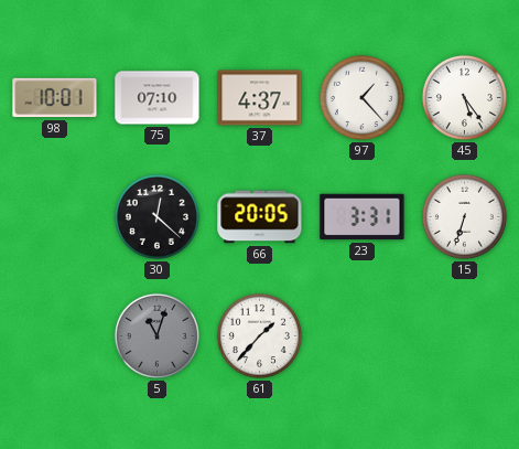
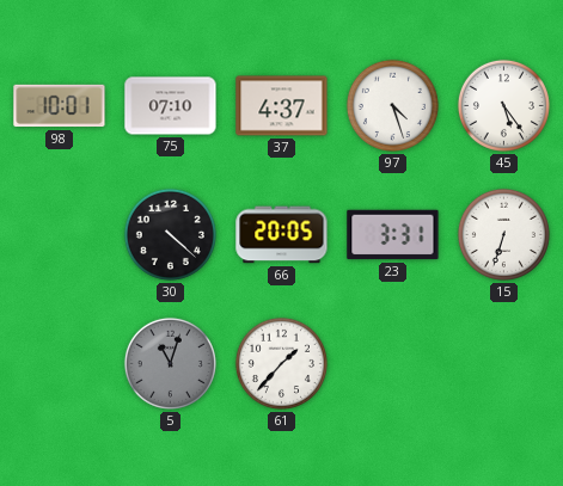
97: 1:23 -> 4:27 (392, 105)
30: 12:22 -> 4:22 (170, 234)
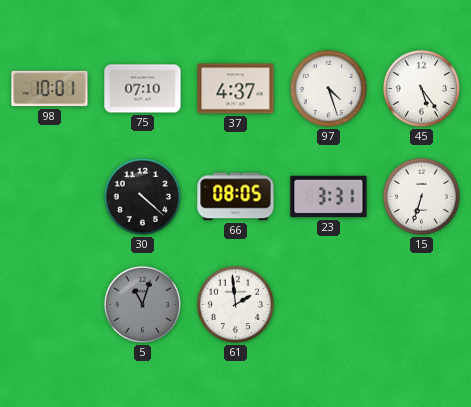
66: 20:05 -> 08:05 (236, 197)
61: 1:37 -> 1:59 (235, 304)
